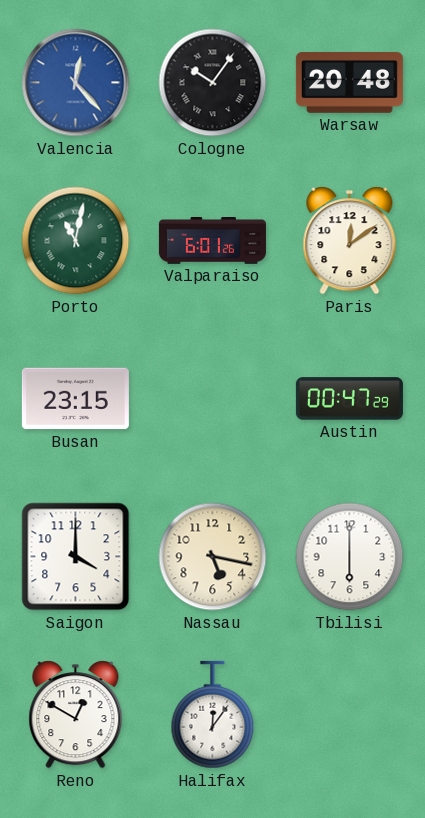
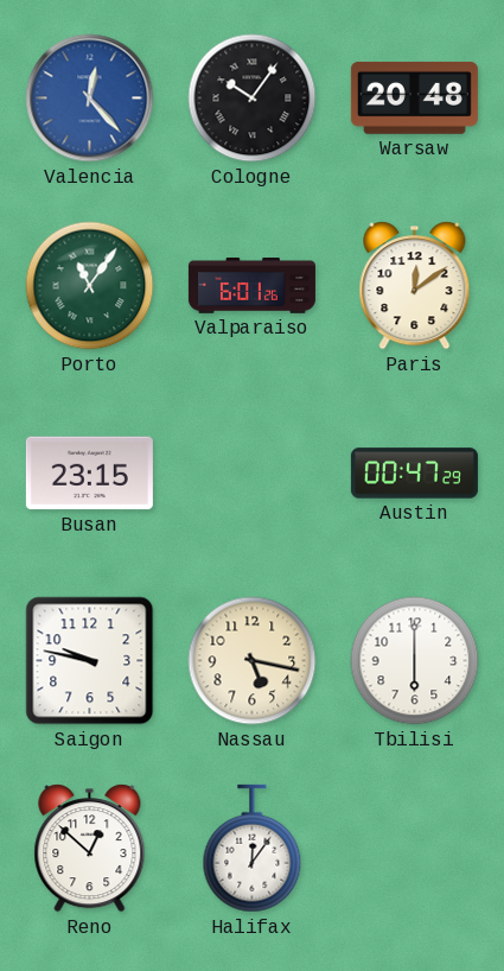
Porto: 11:02 -> 11:06 (90, 286)
Saigon: 4:00 -> 9:47 (90, 661)
Reno: 12:50 -> 12:52 (90, 849)
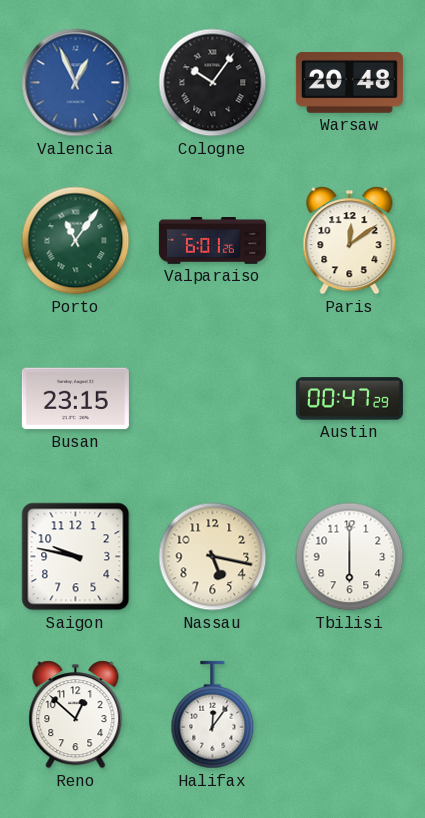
Valencia: 12:23 -> 12:56 (76, 83)
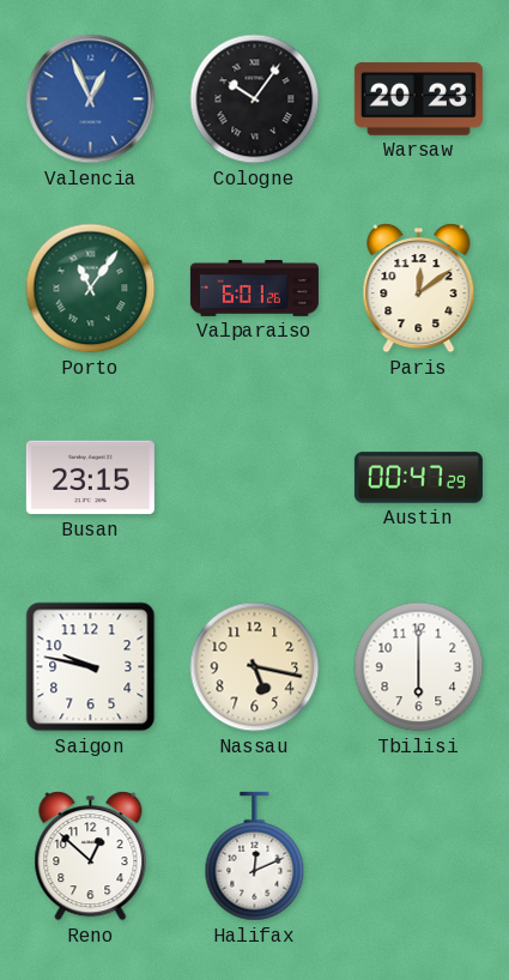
Warsaw: 20:48 -> 20:23 (418, 98)
Halifax: 12:06 -> 12:11 (255, 857)
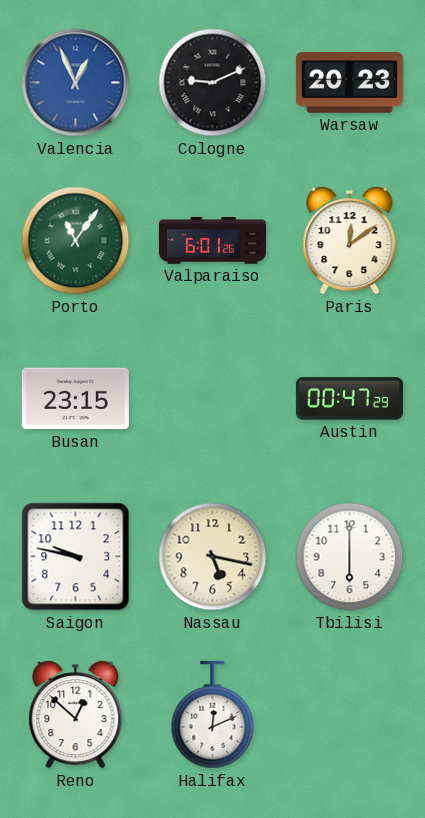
Cologne: 10:06 -> 9:11 (213, 83)
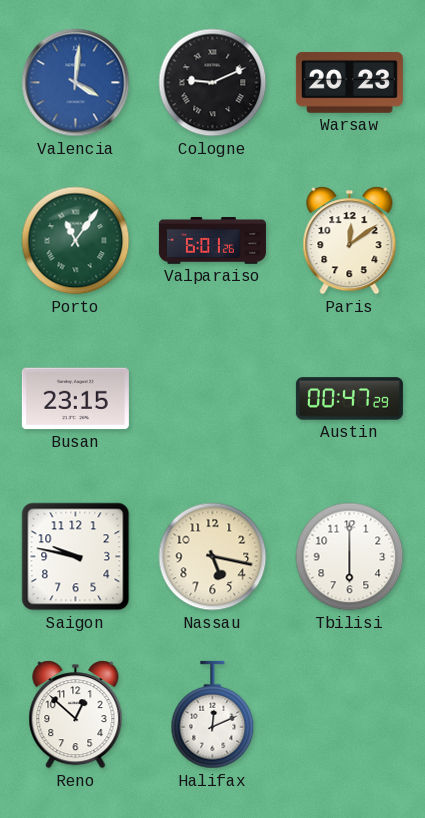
Valencia: 12:56 -> 4:01 (76, 83)
